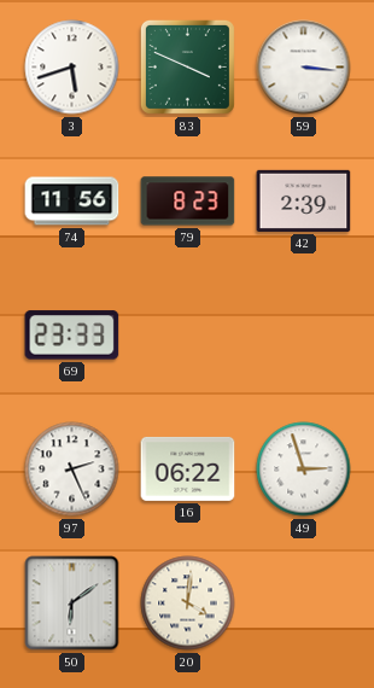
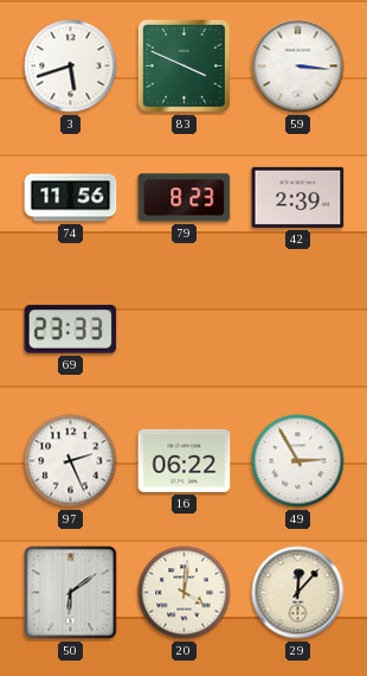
49: 2:57 -> 2:55 (298, 461)
29: none -> 12:07 (298, 593)
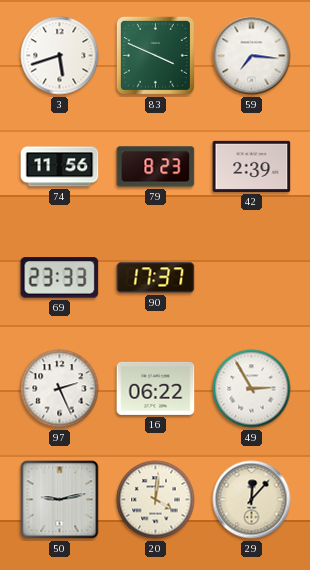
59: 3:16 -> 7:16 (252, 56)
90: none -> 17:37 (156, 278)
50: 6:09 -> 9:13 (60, 500)
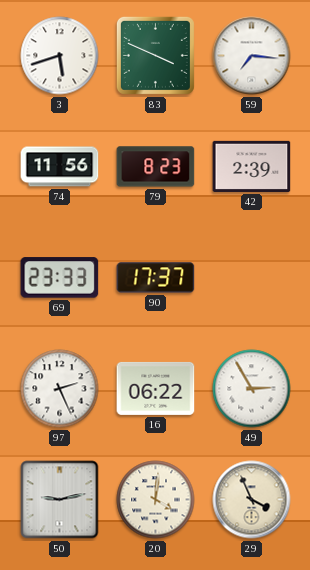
29: 12:07 -> 3:56 (252, 500)
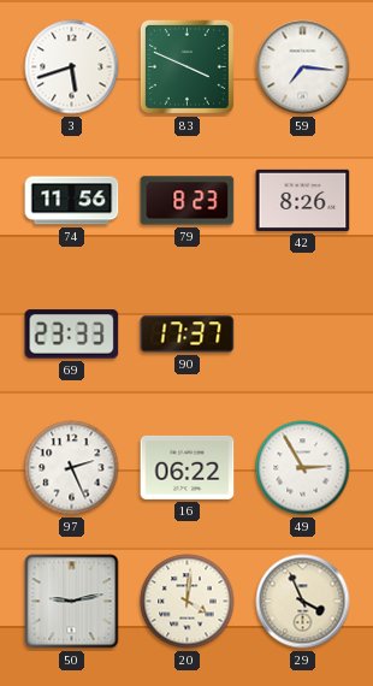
42: 2:39 -> 8:26 (303, 200)
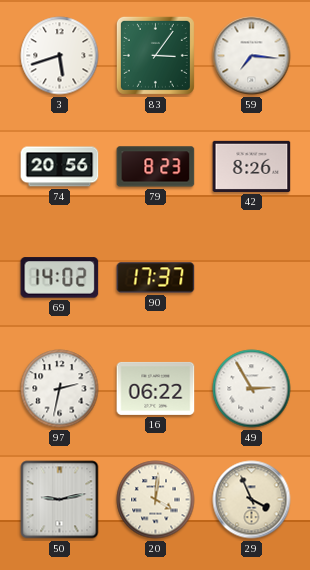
83: 3:49 -> 3:06 (155, 55)
74: 11:56 -> 20:56 (60, 167)
69: 23:33 -> 14:02 (60, 278)
97: 2:26 -> 2:32 (60, 389)
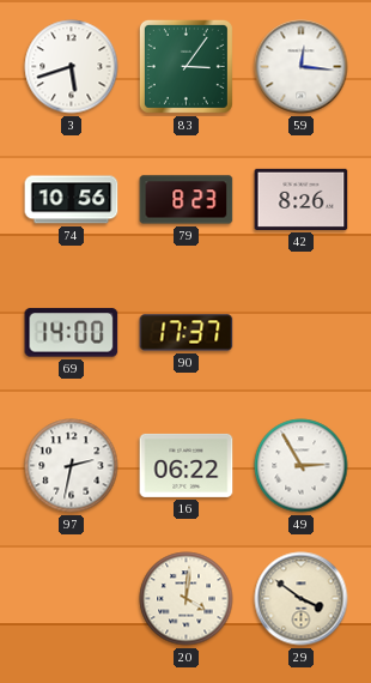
59: 7:16 -> 12:16 (302, 67)
74: 20:56 -> 10:56 (72, 200)
69: 14:02 -> 14:00 (72, 333)
50: 9:13 -> none (60, 500)
29: 3:56 -> 3:51 (302, 599)
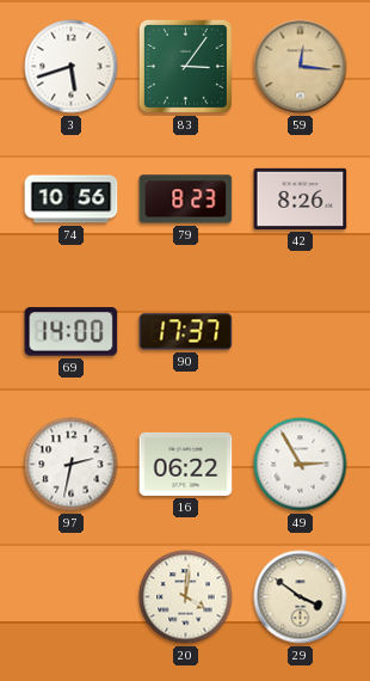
59 dial: white -> champagne (301, 67)
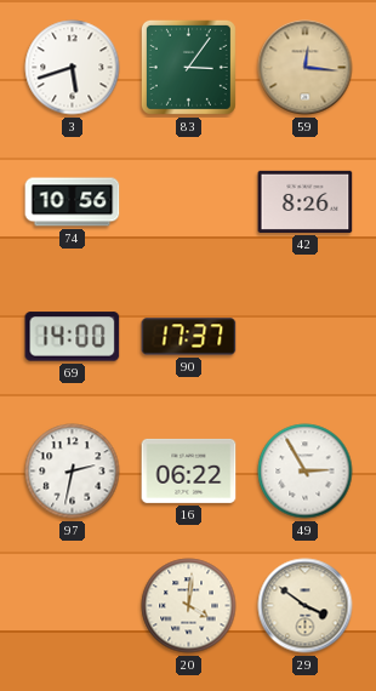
79: 8:23 -> none (186, 200)
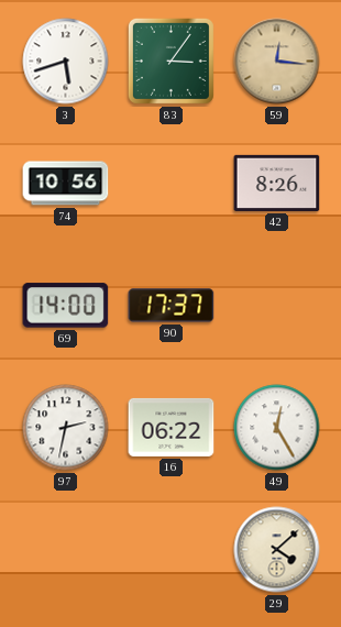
49: 2:55 -> 12:25 (277, 428)
20: 4:01 -> none (189, 606)
29: 3:51 -> 4:08 (277, 550)
